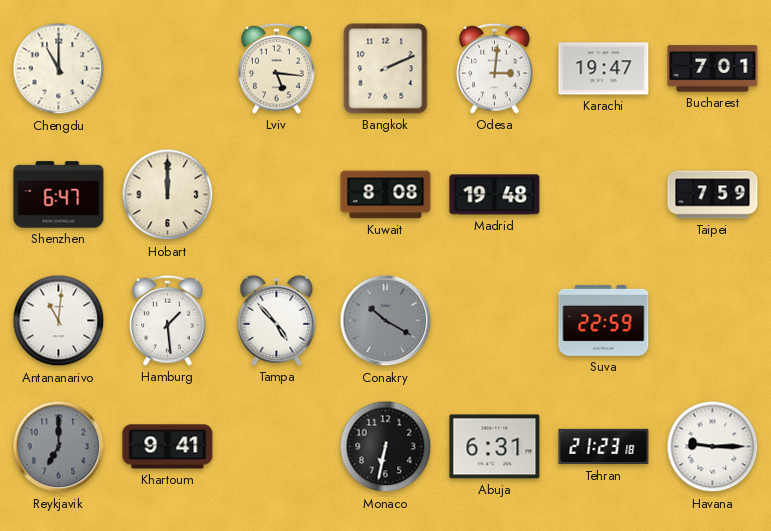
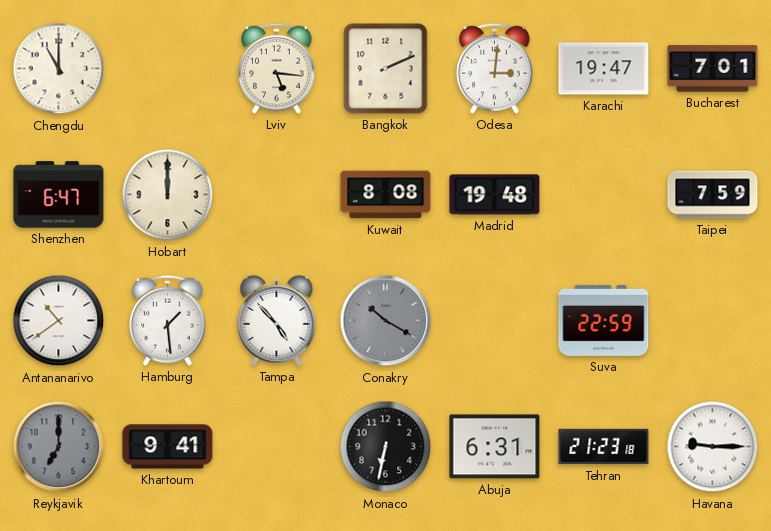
Antananarivo: 11:01 -> 10:39 (59, 321)
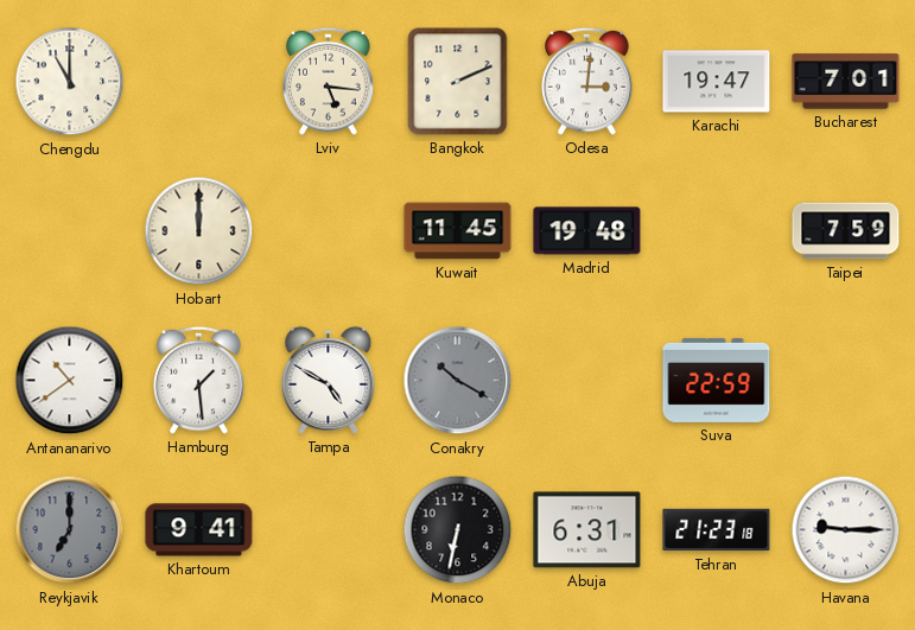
Shenzhen: 6:47 -> none (59, 195)
Kuwait: 8:08 -> 11:45 (458, 231)
Tampa: 4:53 -> 4:50 (329, 380)
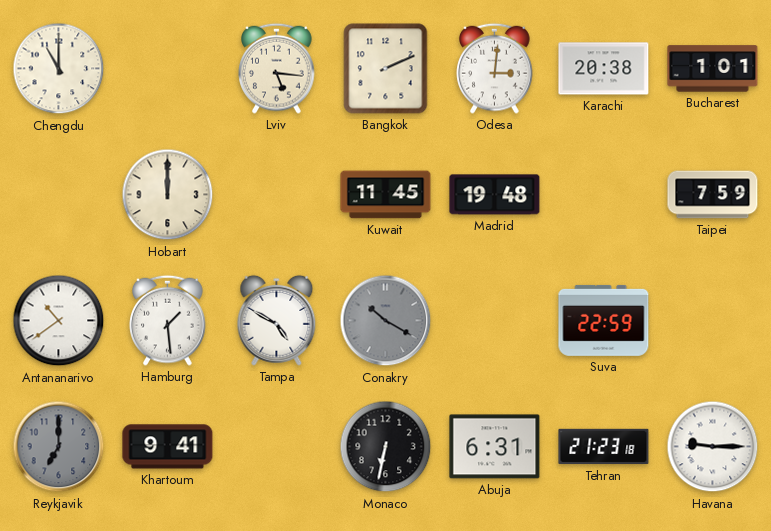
Karachi: 19:47 -> 20:38 (604, 69)
Bucharest: 7:01 -> 1:01 (713, 69)
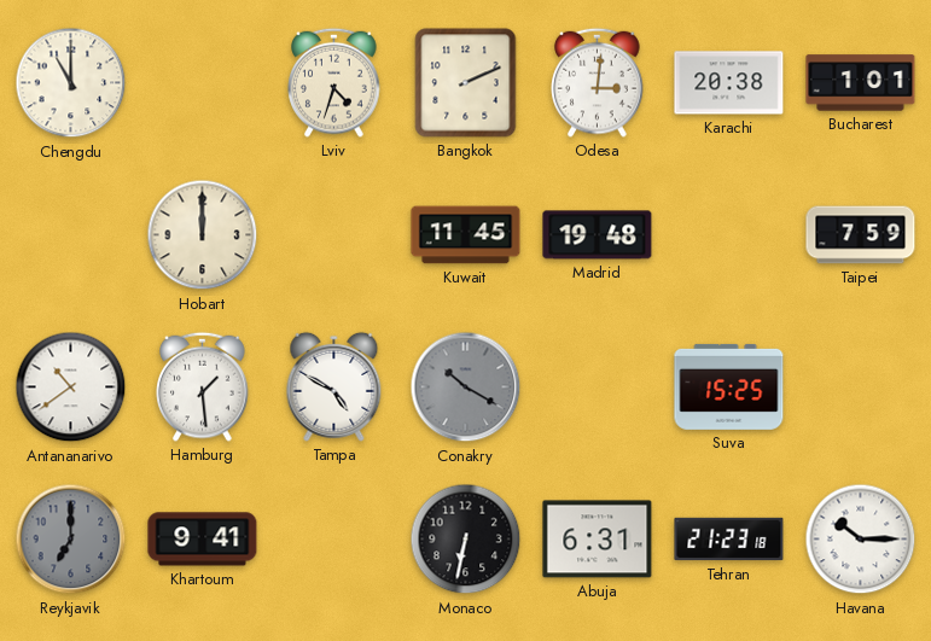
Lviv: 5:16 -> 4:33 (334, 82)
Suva: 22:59 -> 15:25 (729, 386)
Havana: 9:15 -> 10:15 (861, 540)
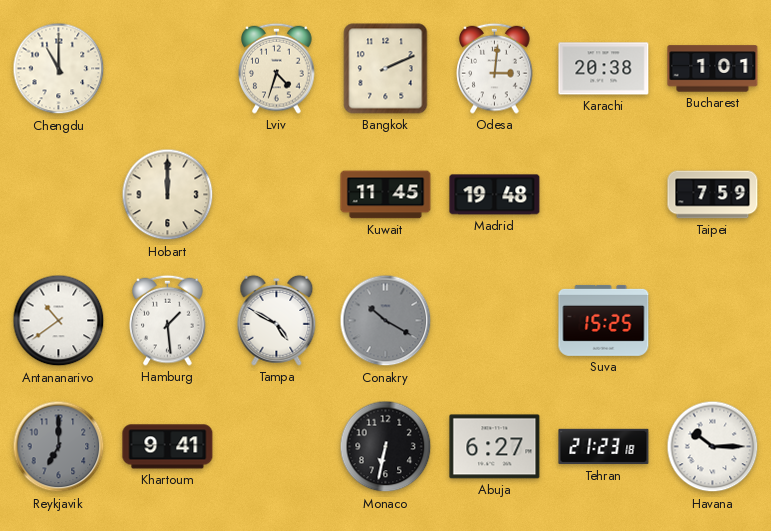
Abuja: 6:31 -> 6:27 (495, 447)
